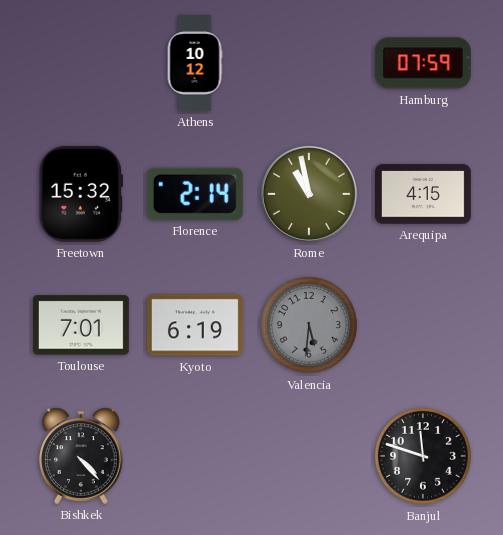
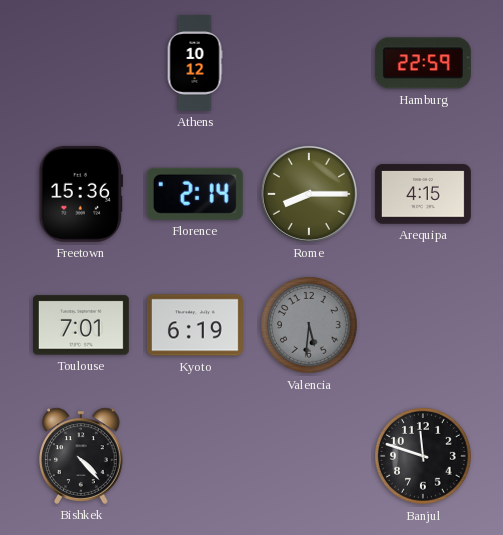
Hamburg: 07:59 -> 22:59 (423, 63)
Freetown: 15:32 -> 15:36 (80, 194)
Rome: 10:58 -> 8:15 (309, 194)
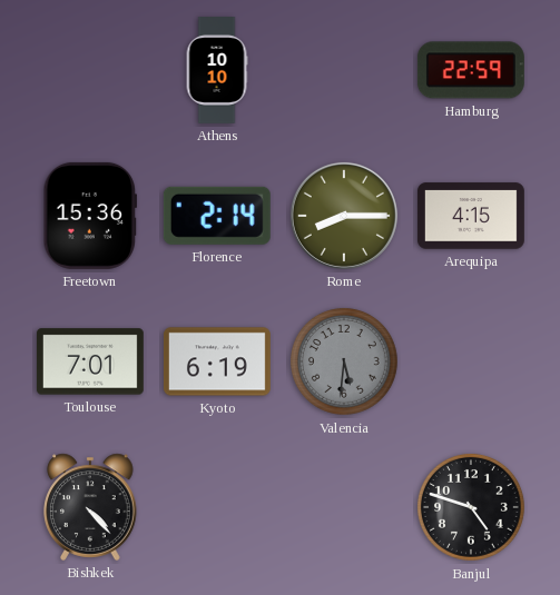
Athens: 10:12 -> 10:10 (217, 71)
Banjul: 11:48 -> 4:48 (471, 507)
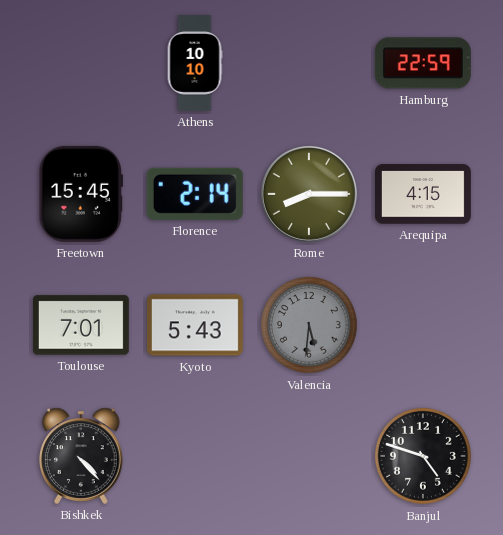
Freetown: 15:36 -> 15:45 (80, 194)
Kyoto: 6:19 -> 5:43 (195, 325)
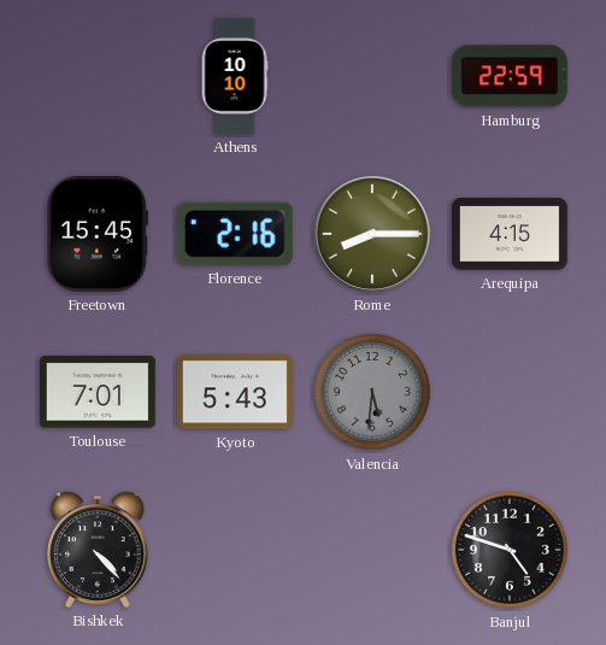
Florence: 2:14 -> 2:16 (235, 234)
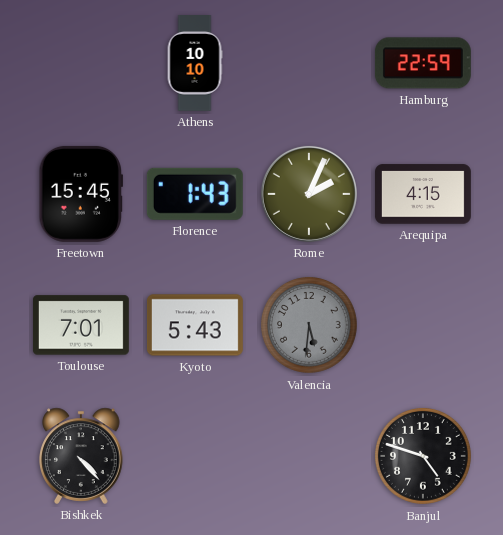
Florence: 2:16 -> 1:43 (195, 194)
Rome: 8:15 -> 2:04 (309, 194)
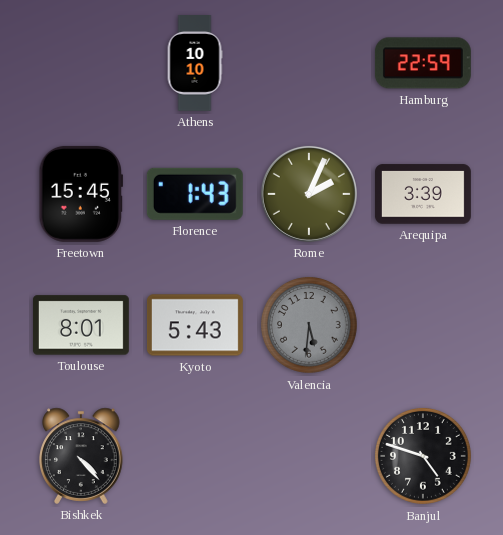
Arequipa: 4:15 -> 3:39 (423, 194)
Toulouse: 7:01 -> 8:01 (81, 325)
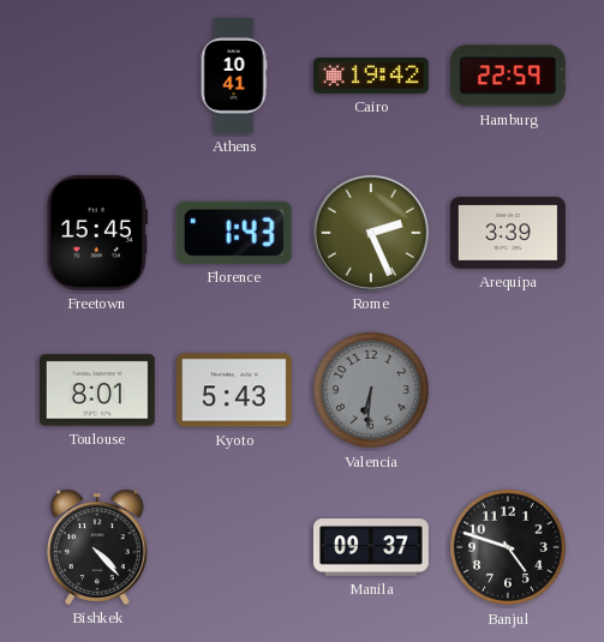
Athens: 10:10 -> 10:41 (234, 77)
Cairo: none -> 19:42 (371, 77)
Rome: 2:04 -> 2:26 (371, 233)
Valencia: 5:31 -> 6:31 (371, 390)
Manila: none -> 09:37 (371, 547)
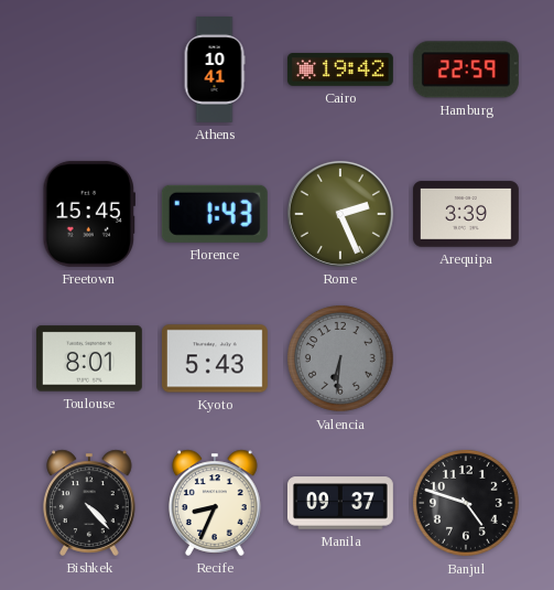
Recife: none -> 8:34 (215, 503)
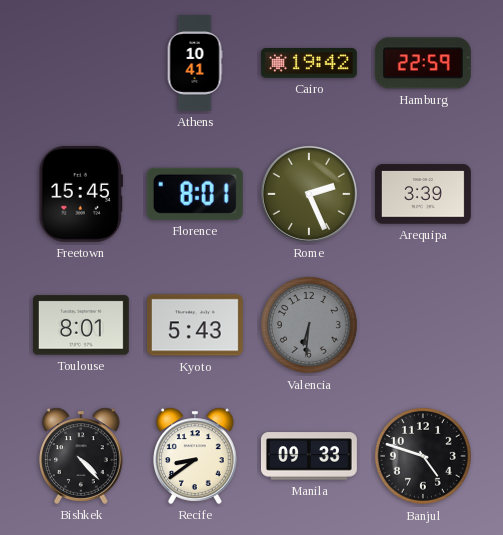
Florence: 1:43 -> 8:01 (195, 194)
Recife: 8:34 -> 8:39 (195, 456)
Manila: 09:37 -> 09:33 (309, 456)
